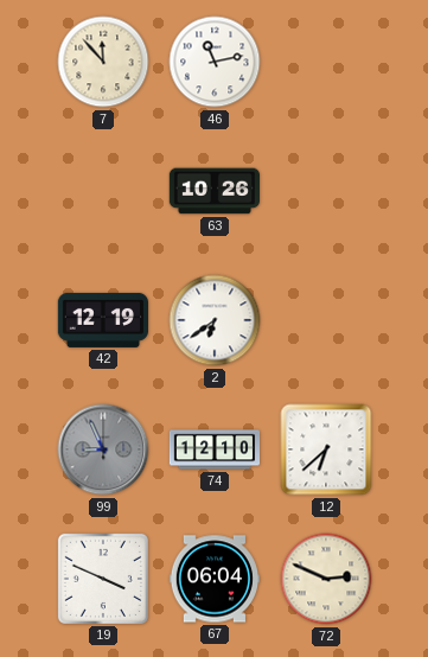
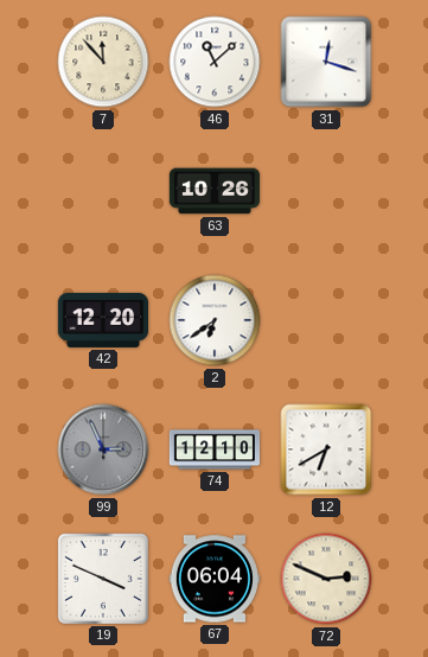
46: 11:13 -> 11:08 (215, 62)
31: none -> 12:18 (326, 62)
42: 12:19 -> 12:20 (102, 320)
99: 8:56 -> 2:56 (103, 449)
12: 6:38 -> 6:40 (326, 449)
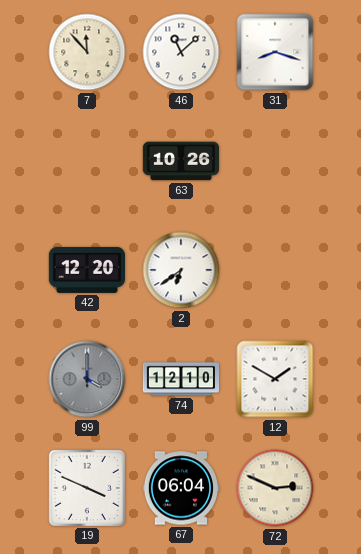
31: 12:18 -> 8:18 (275, 52)
99: 2:56 -> 4:00 (87, 379)
12: 6:40 -> 1:50 (275, 379)
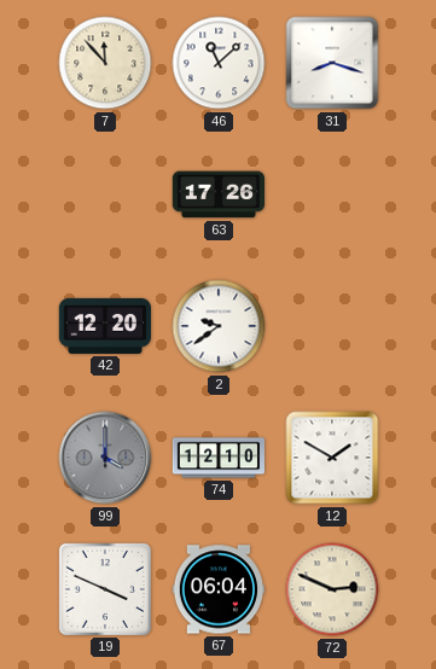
63: 10:26 -> 17:26 (217, 194)
2: 6:39 -> 9:39 (219, 326)
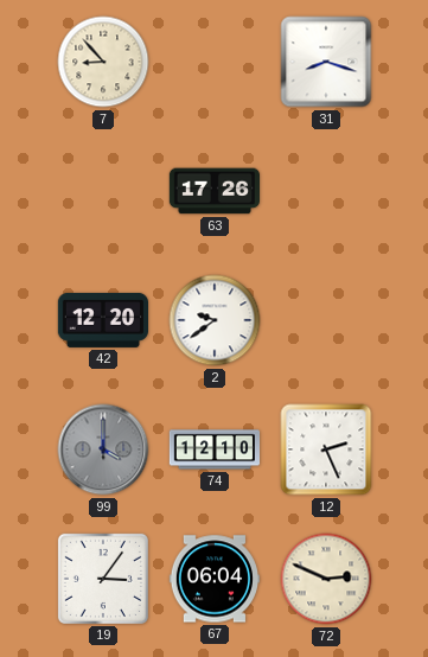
7: 11:53 -> 8:53 (103, 62)
46: 11:08 -> none (219, 63)
12: 1:50 -> 2:26 (326, 449)
19: 3:49 -> 3:06 (103, 579)
